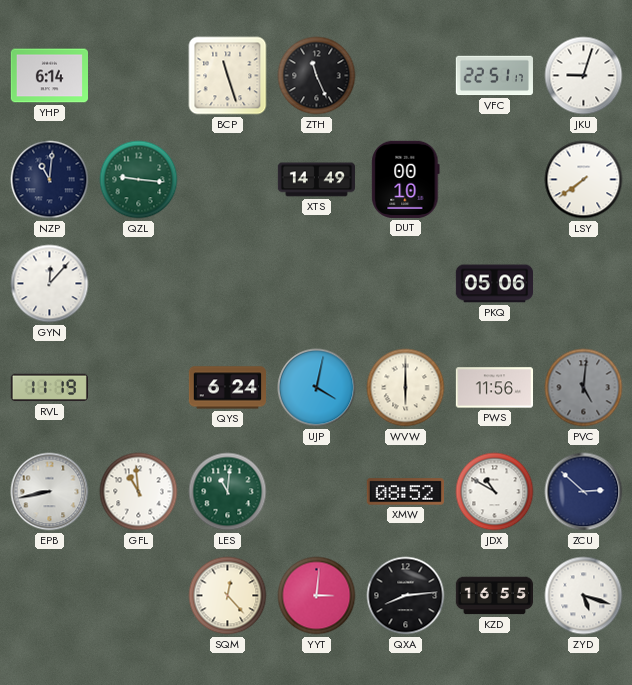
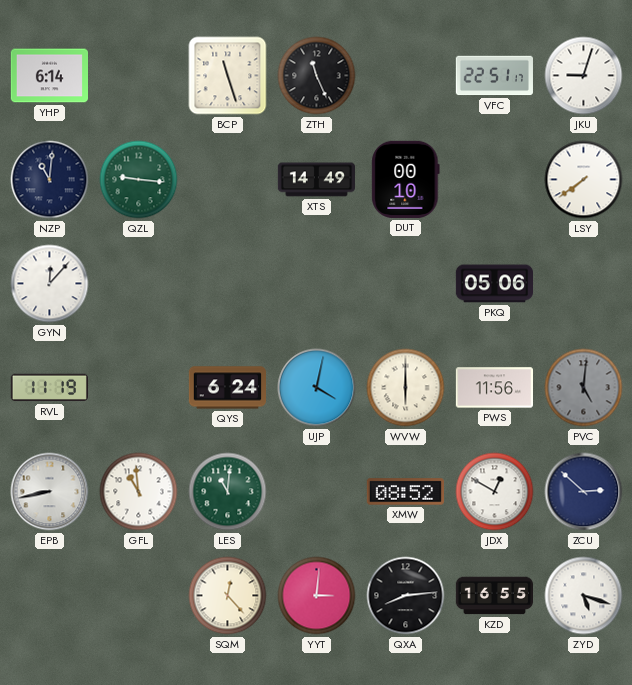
JDX: 10:50 -> 12:50 (495, 492)
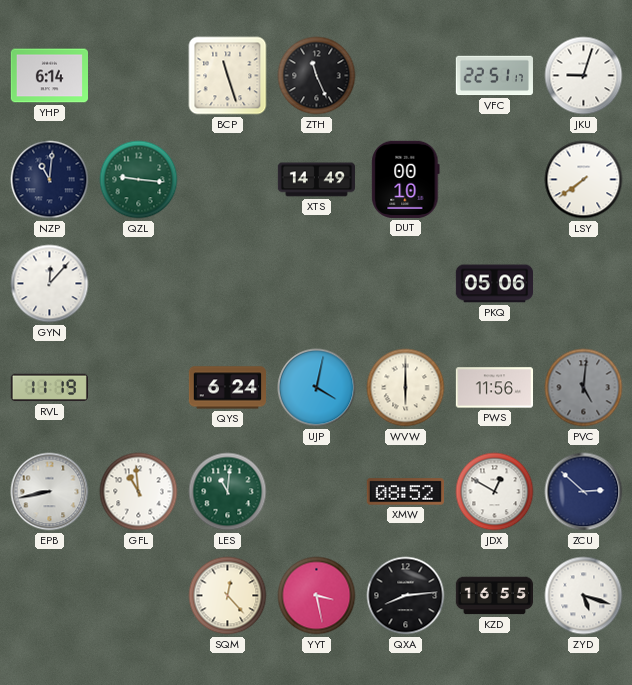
YYT: 3:01 -> 3:28 (317, 596)
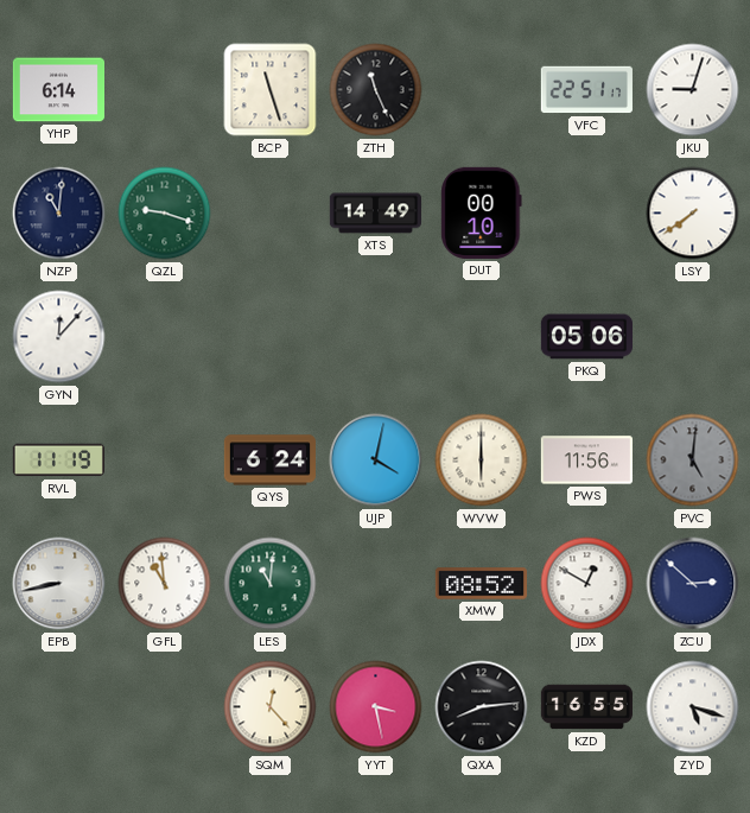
QZL: 9:16 -> 9:18 (165, 214)
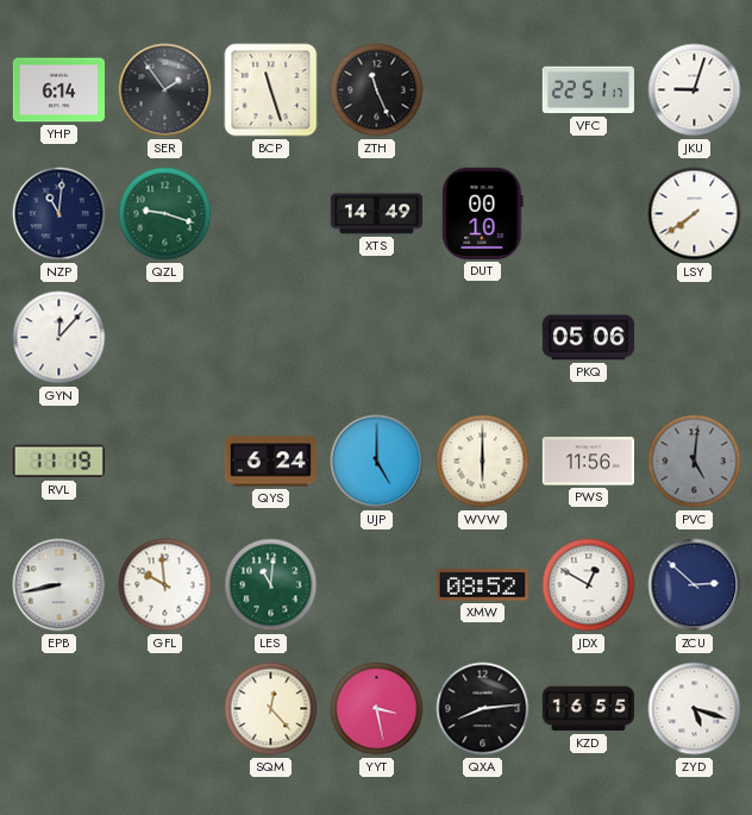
SER: none -> 1:54 (165, 90)
UJP: 4:02 -> 5:00 (377, 462)
GFL: 10:59 -> 9:59 (165, 585)
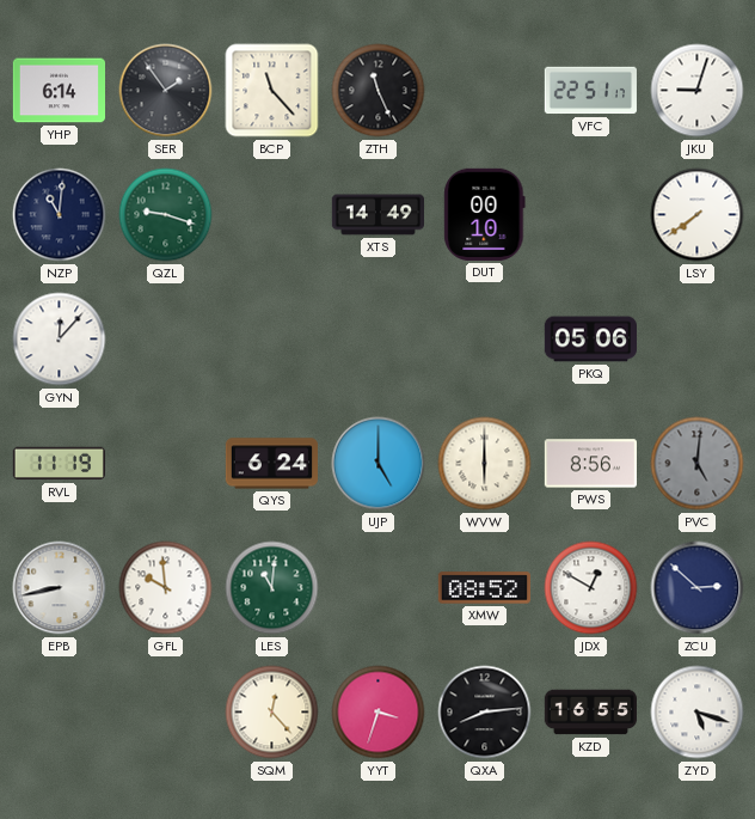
BCP: 11:27 -> 11:23 (272, 91)
PWS: 11:56 -> 8:56 (590, 464)
YYT: 3:28 -> 3:33 (379, 713)
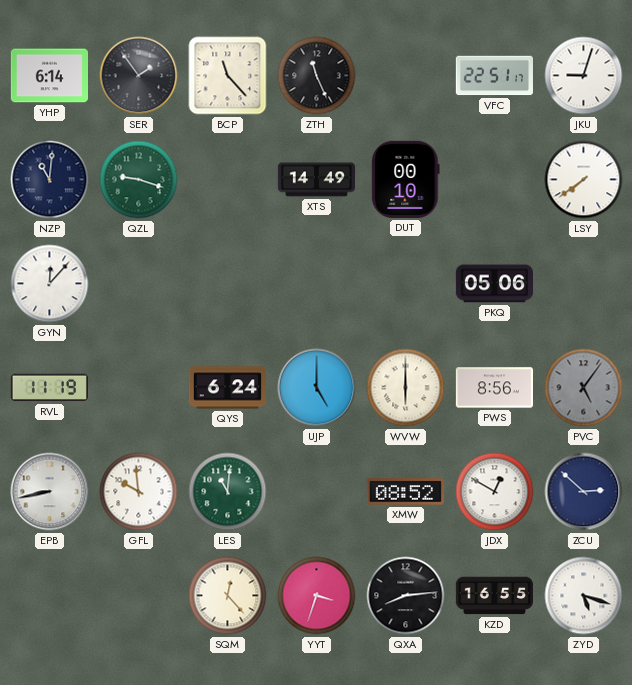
PVC: 5:01 -> 5:06 (584, 388)
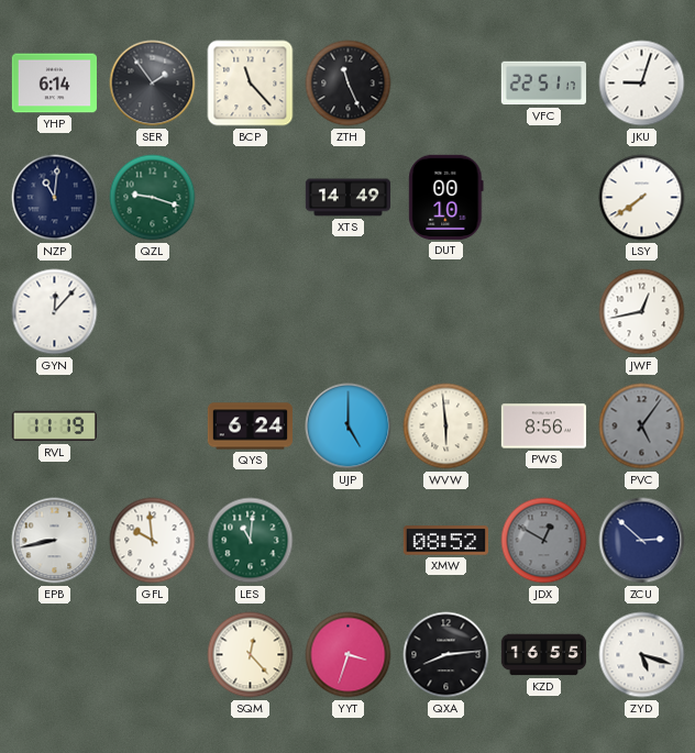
PKQ: 05:06 -> none (494, 284)
JWF: none -> 12:43 (642, 312)
WVW: 6:00 -> 5:59 (446, 427)
JDX dial: white -> grey (544, 541)
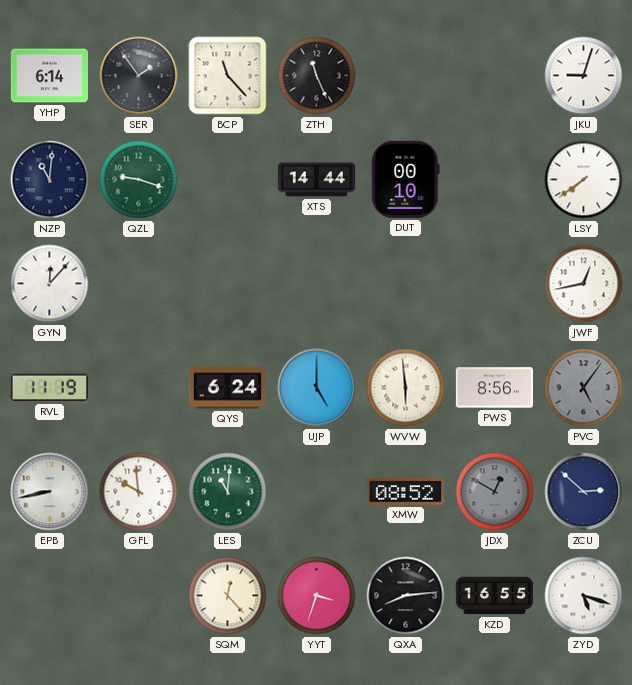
VFC: 22:51 -> none (543, 84)
XTS: 14:49 -> 14:44 (316, 180)
